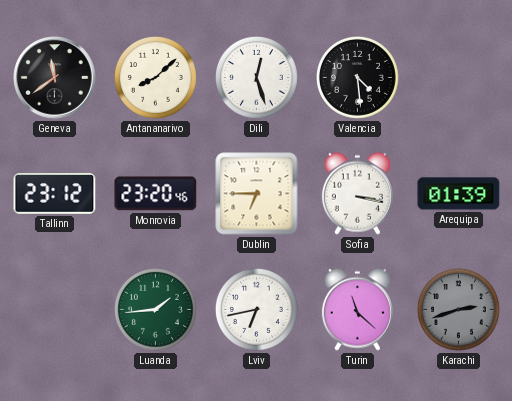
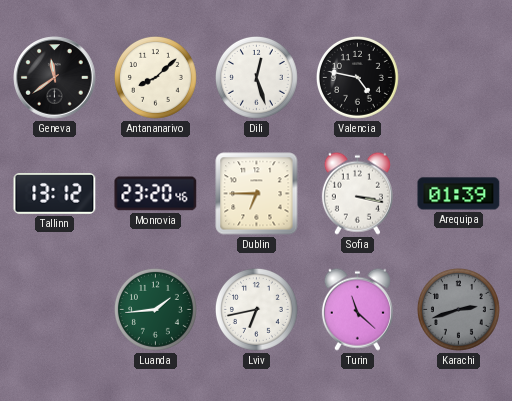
Valencia: 4:29 -> 4:47 (357, 77)
Tallinn: 23:12 -> 13:12 (55, 194)
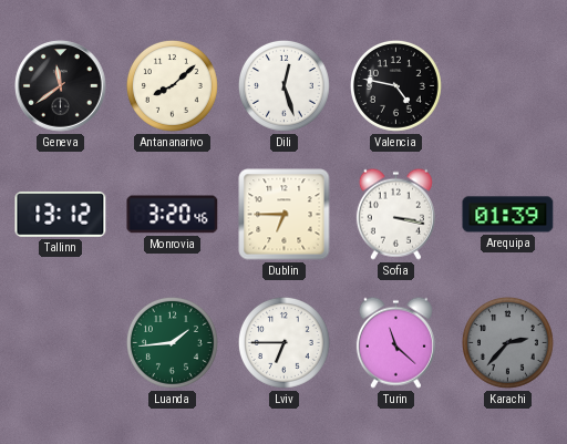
Monrovia: 23:20 -> 3:20 (173, 215)
Lviv: 6:43 -> 6:45 (283, 342)
Karachi: 2:42 -> 2:37 (507, 342)
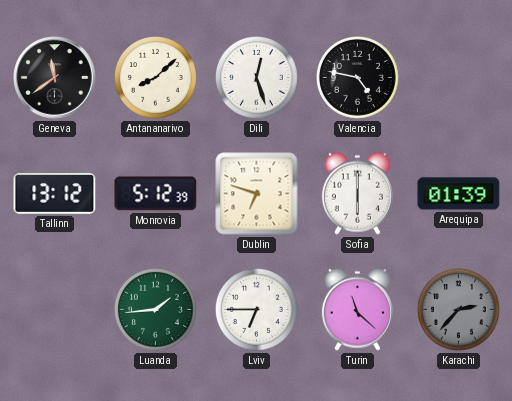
Monrovia: 3:20 -> 5:12 (156, 194)
Dublin: 6:45 -> 6:48 (257, 194)
Sofia: 3:17 -> 6:00 (357, 193)
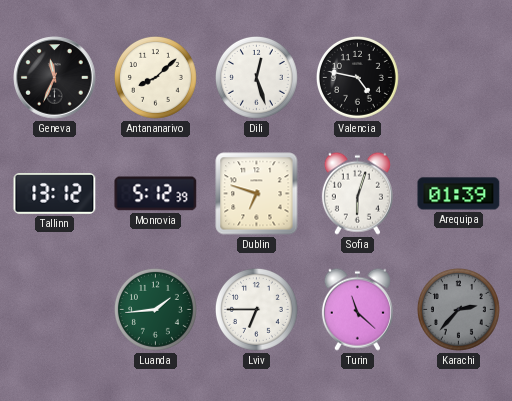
Geneva: 11:39 -> 11:34 (55, 78)
Sofia: 6:00 -> 6:03 (357, 193)
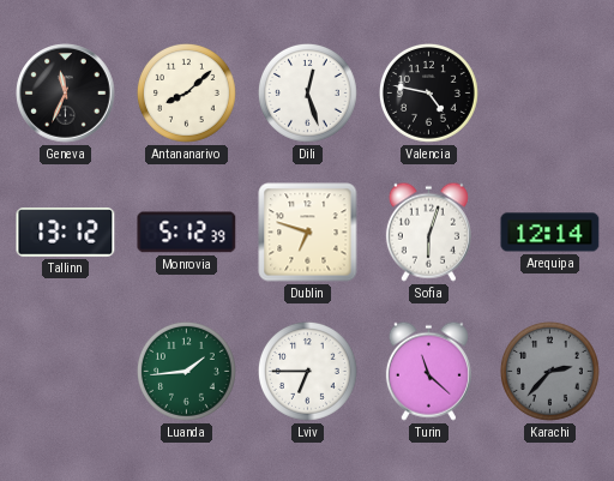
Arequipa: 01:39 -> 12:14 (550, 233)
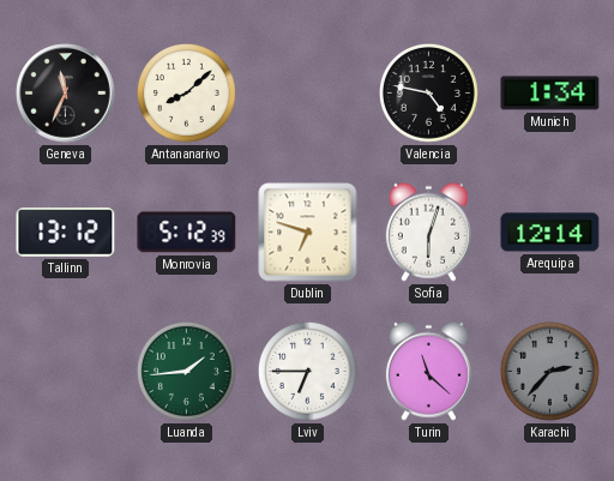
Dili: 12:27 -> none (307, 92)
Munich: none -> 1:34 (550, 94)
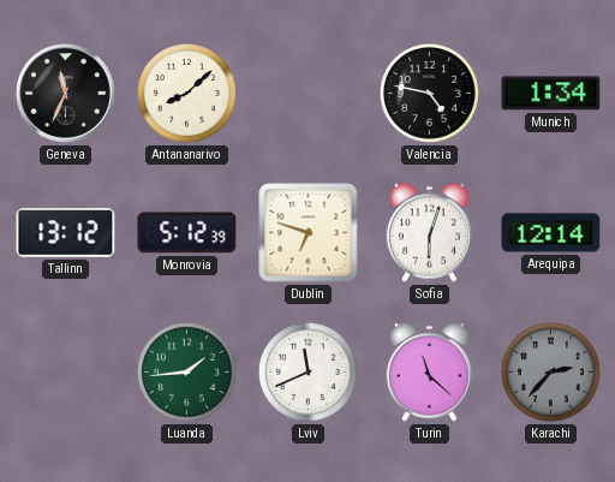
Lviv: 6:45 -> 11:41 (307, 371)
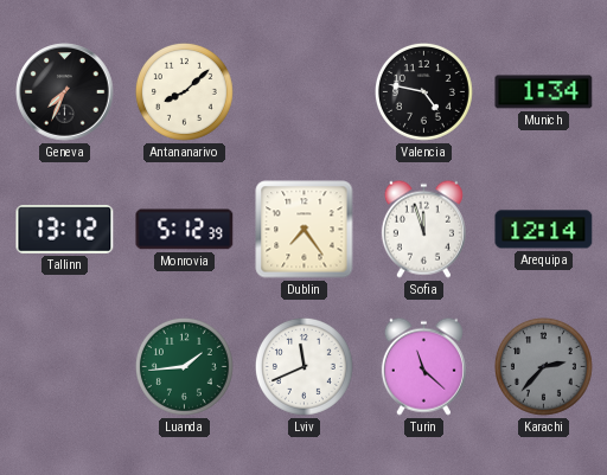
Geneva: 11:34 -> 7:34 (65, 92)
Dublin: 6:48 -> 7:24 (305, 230)
Sofia: 6:03 -> 11:57 (423, 229)
